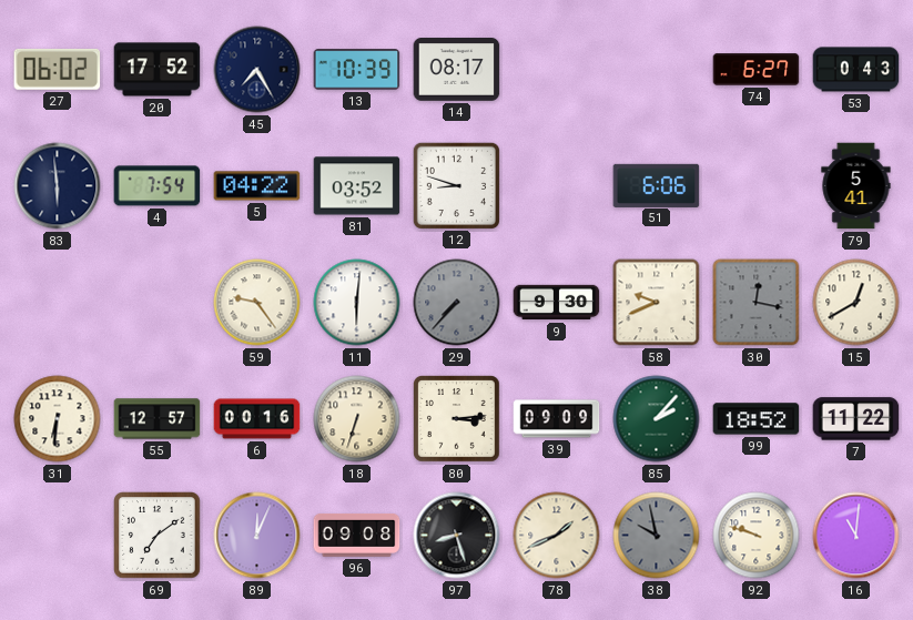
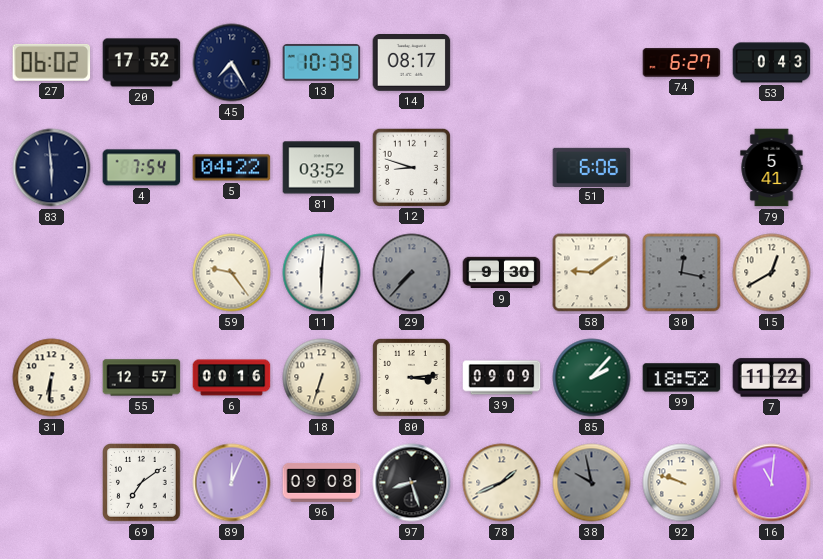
58: 9:41 -> 9:09 (592, 273)
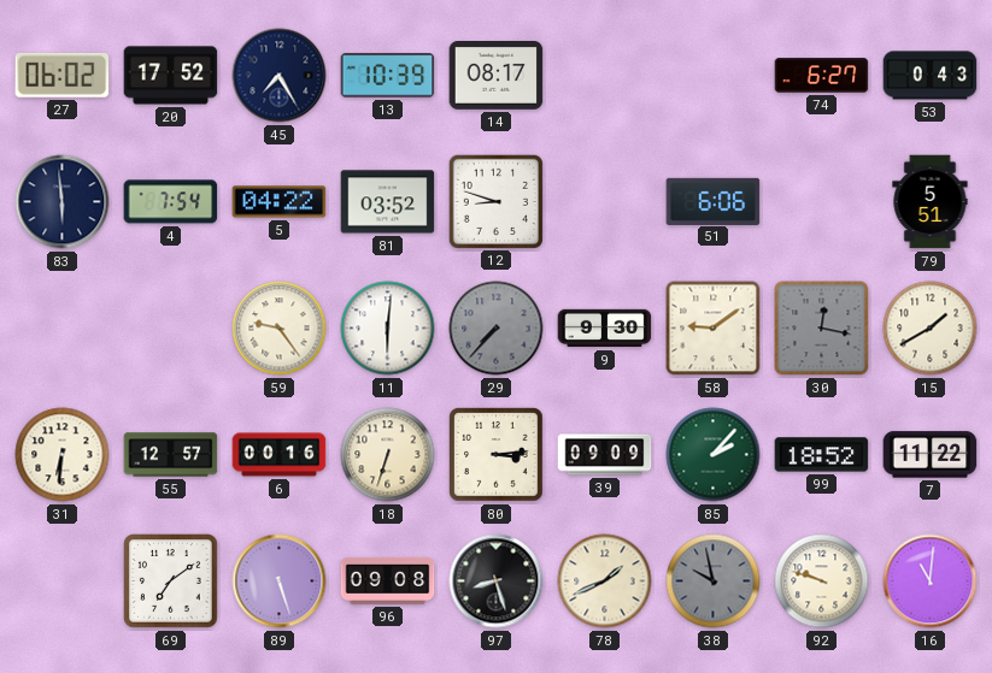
79: 5:41 -> 5:51 (931, 202)
15: 12:40 -> 1:40 (931, 329)
89: 12:04 -> 5:27 (280, 582)
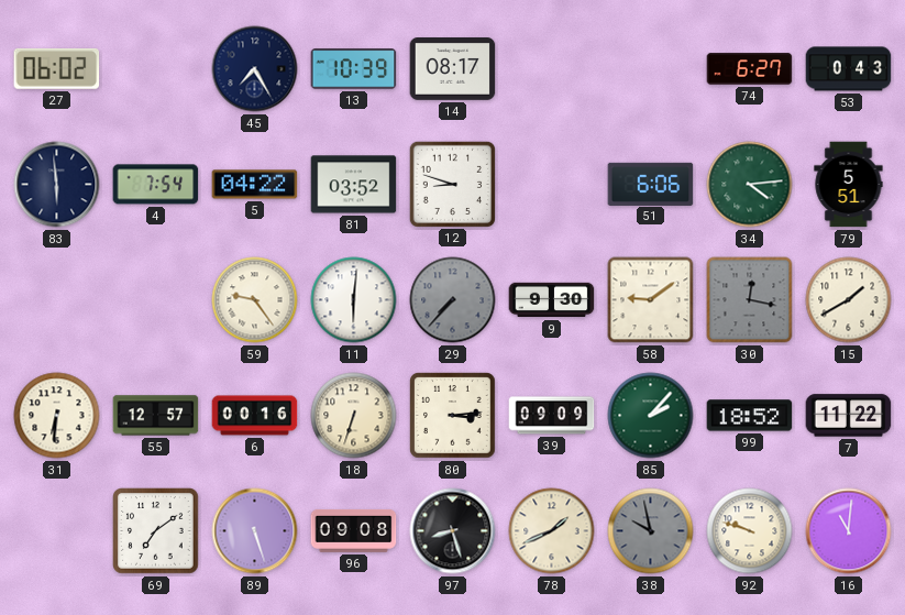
20: 17:52 -> none (171, 76)
34: none -> 4:14 (750, 185)
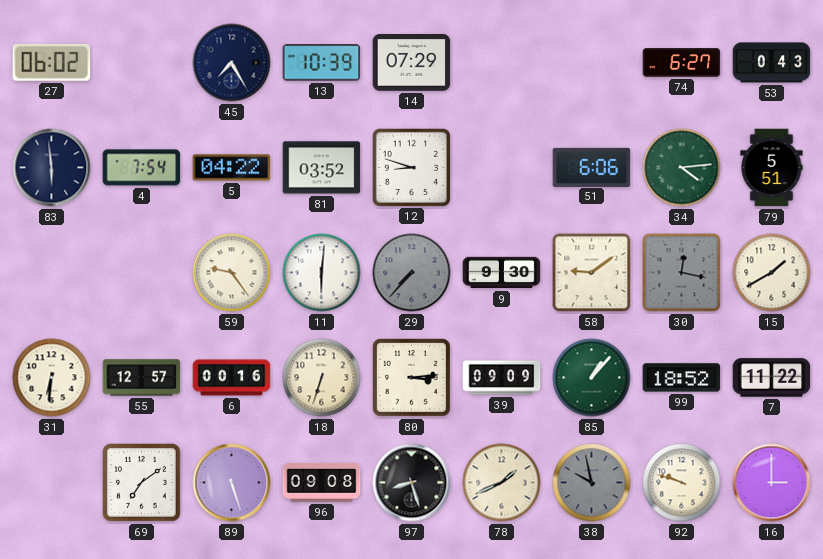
14: 08:17 -> 07:29 (412, 63)
85: 2:07 -> 1:07 (592, 378)
16: 11:01 -> 3:00 (772, 483)
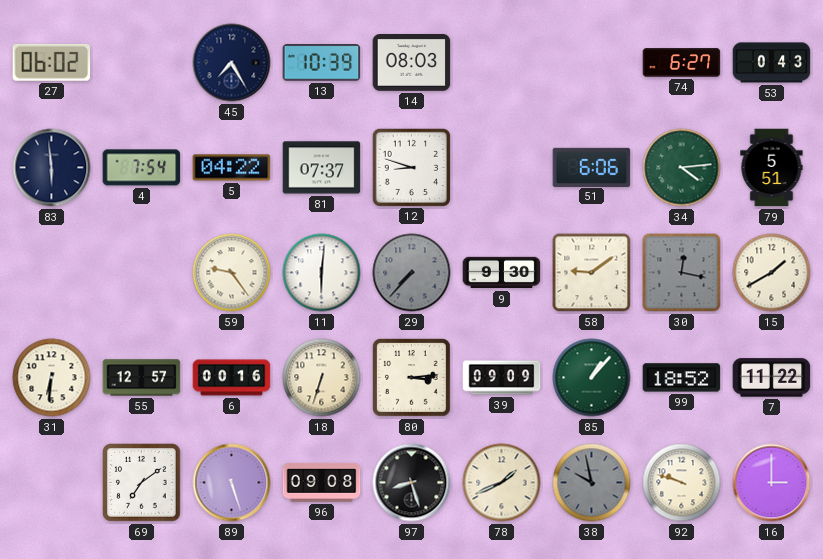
14: 07:29 -> 08:03 (412, 63)
81: 03:52 -> 07:37 (322, 168)
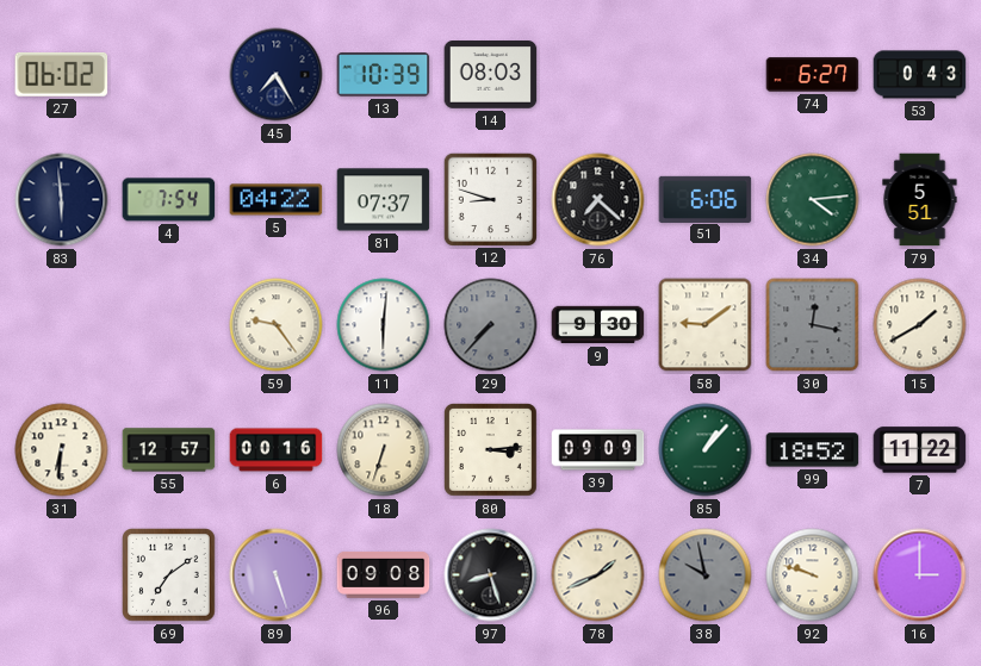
76: none -> 7:22 (598, 200)
